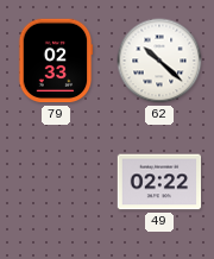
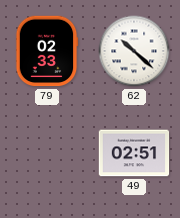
49: 02:22 -> 02:51 (134, 153)
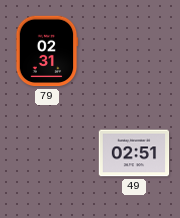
79: 02:33 -> 02:31 (47, 51)
62: 10:22 -> none (134, 51)
